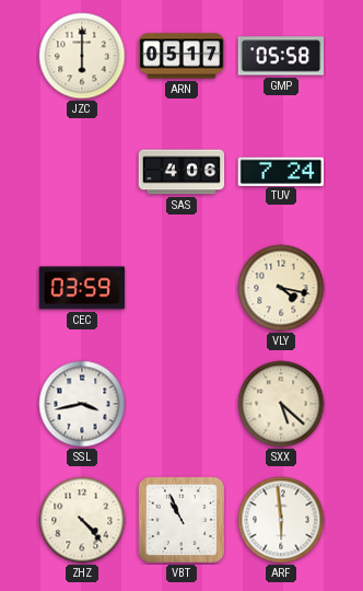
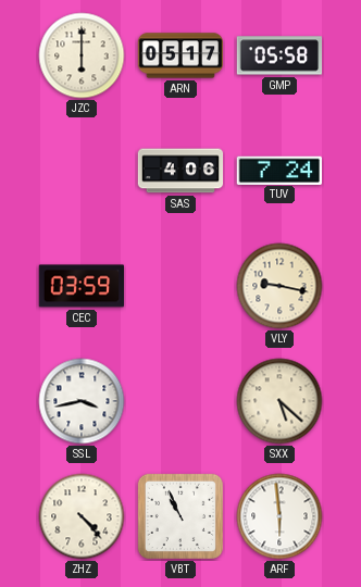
VLY: 4:17 -> 9:17 (279, 286)
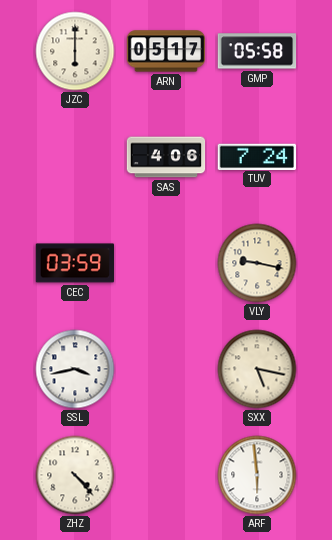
SXX: 5:22 -> 5:17 (257, 369)
VBT: 10:56 -> none (180, 516)
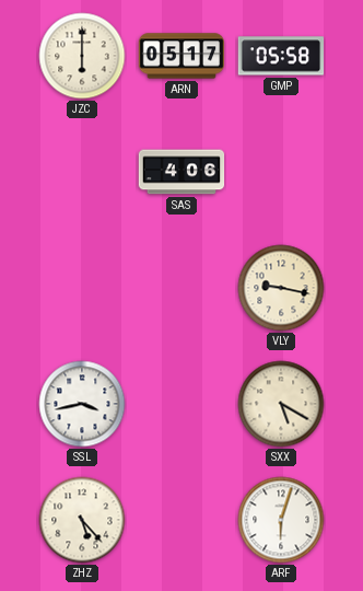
TUV: 7:24 -> none (256, 156)
CEC: 03:59 -> none (75, 263)
SXX: 5:17 -> 5:20 (281, 404)
ZHZ: 4:23 -> 5:23 (82, 520)
ARF: 5:59 -> 6:03 (281, 520)
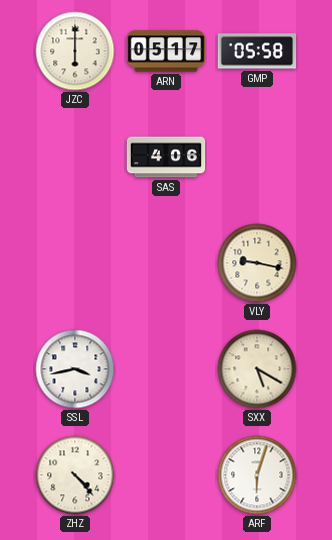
ZHZ: 5:23 -> 4:23 (75, 475)
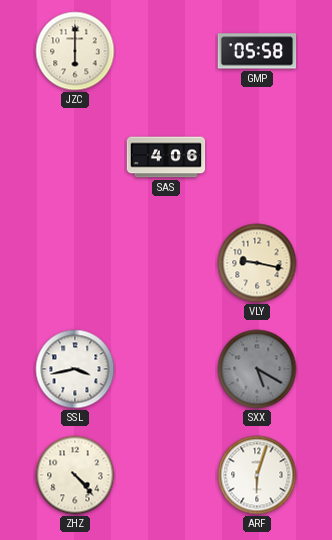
ARN: 05:17 -> none (166, 51)
SXX dial: cream -> grey (257, 369)
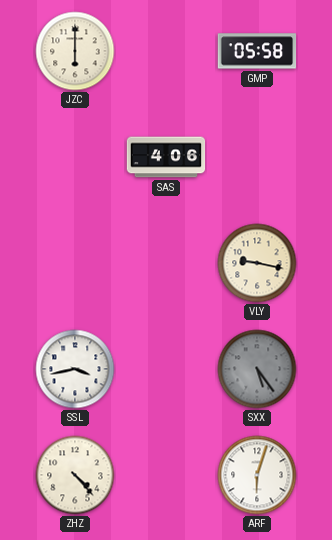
SXX: 5:20 -> 5:24 (257, 369)
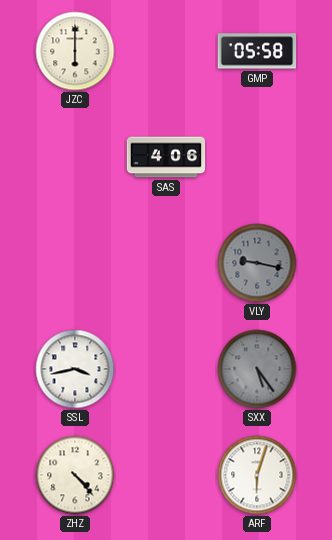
VLY dial: cream -> grey (257, 263)
